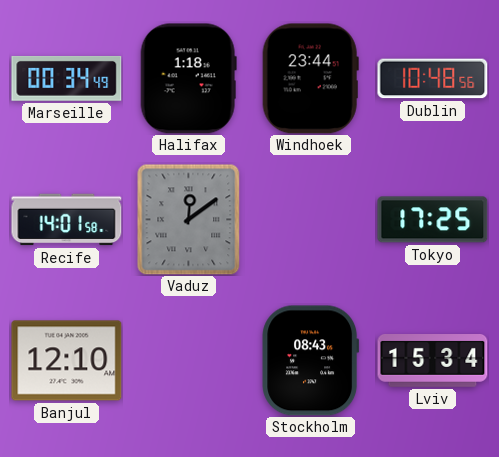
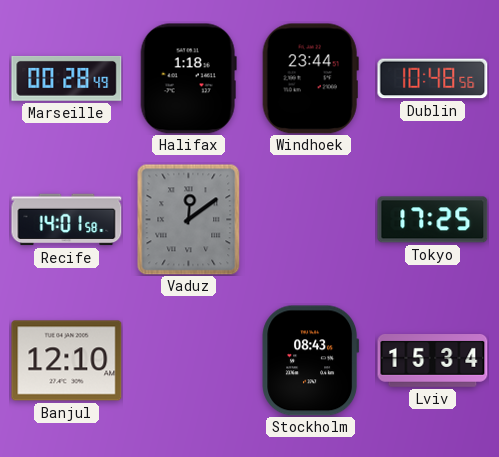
Marseille: 00:34 -> 00:28 (67, 78)
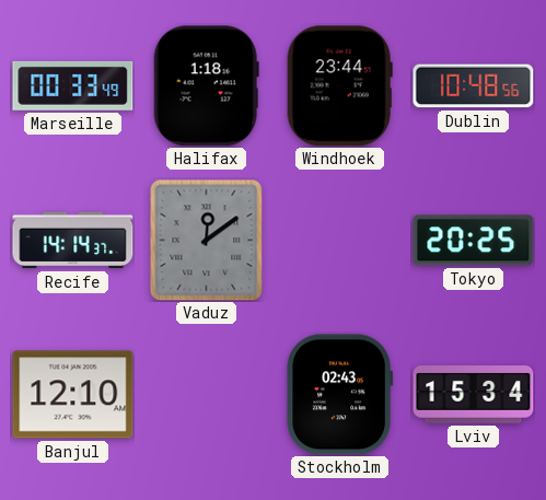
Marseille: 00:28 -> 00:33 (73, 85)
Recife: 14:01 -> 14:14 (73, 241)
Tokyo: 17:25 -> 20:25 (474, 241)
Stockholm: 08:43 -> 02:43 (340, 395)
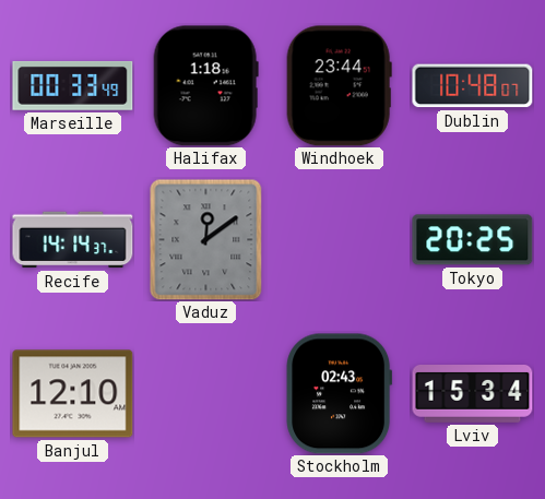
Dublin: 10:48:56 -> 10:48:07 (473, 86)
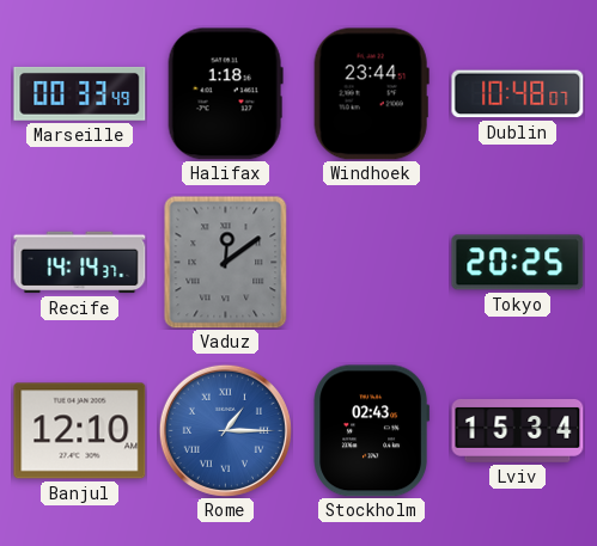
Rome: none -> 1:15 (225, 430)
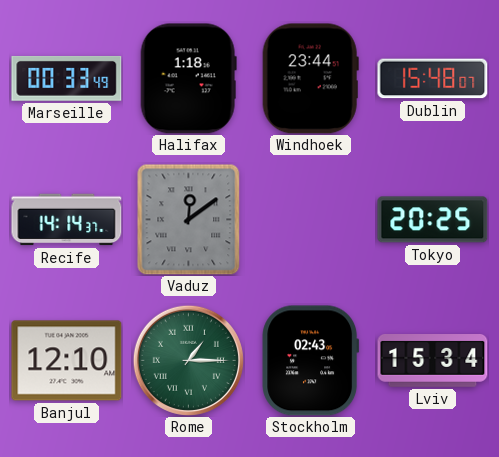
Dublin: 10:48 -> 15:48 (433, 79)
Rome dial: blue -> green (188, 360)
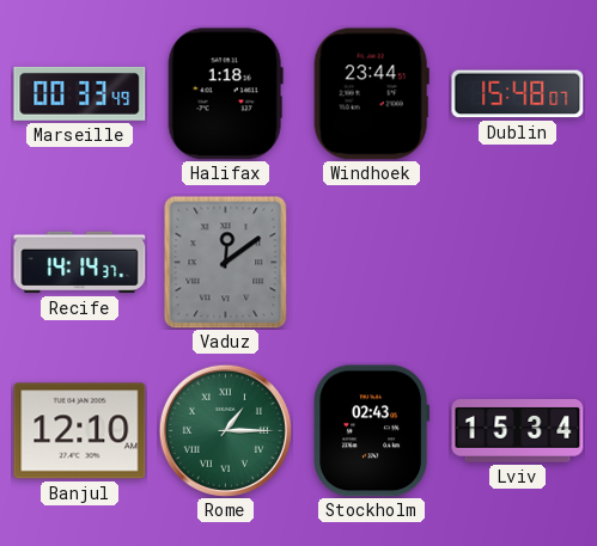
Tokyo: 20:25 -> none (433, 220)
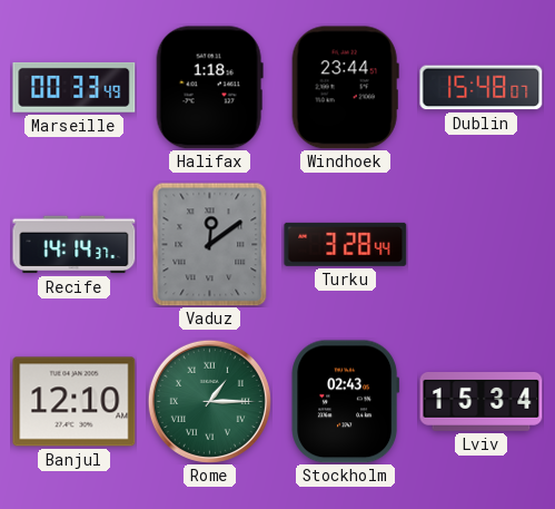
Turku: none -> 3:28 (346, 244)
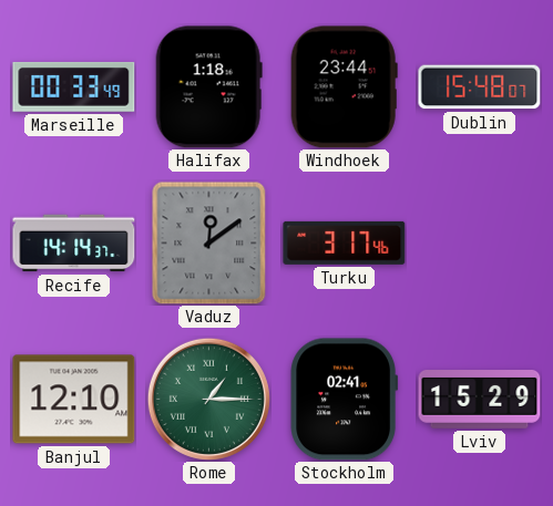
Turku: 3:28 -> 3:17 (345, 242)
Stockholm: 02:43 -> 02:41 (345, 400)
Lviv: 15:34 -> 15:29 (480, 400)
